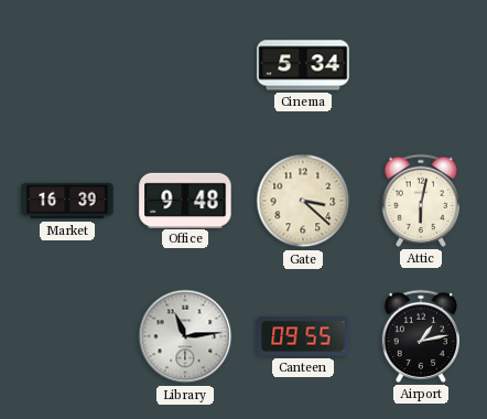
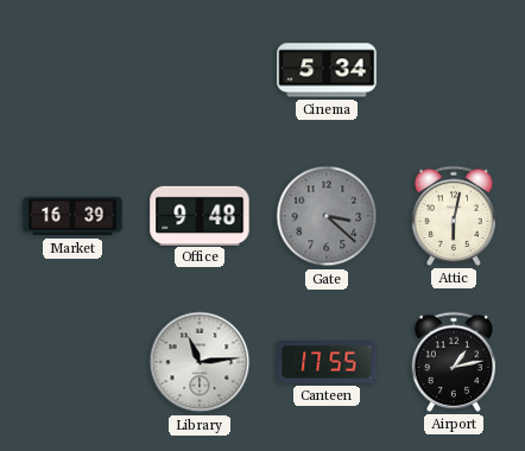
Gate dial: cream -> grey (327, 216)
Canteen: 09:55 -> 17:55 (327, 362)
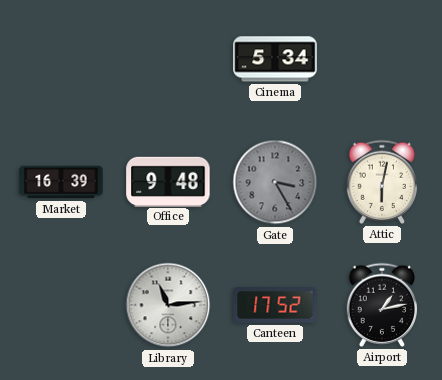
Gate: 3:22 -> 3:25 (275, 182)
Canteen: 17:55 -> 17:52 (275, 305)
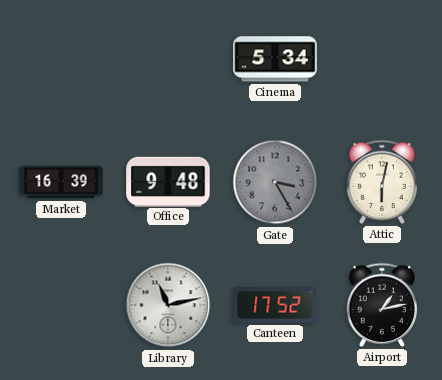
Library: 11:14 -> 11:13 (168, 305)
